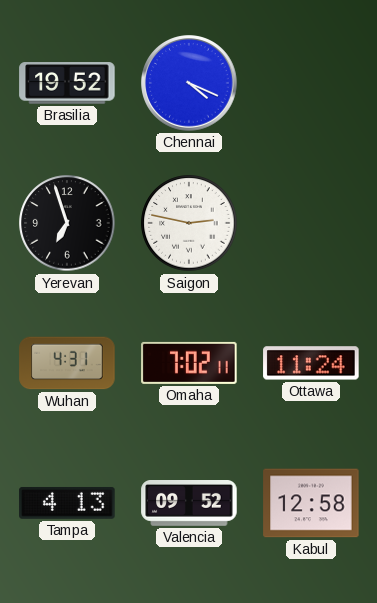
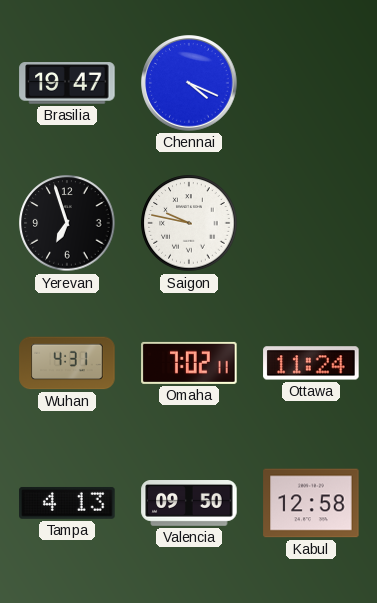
Brasilia: 19:52 -> 19:47 (67, 83)
Saigon: 2:47 -> 9:47 (189, 223)
Valencia: 09:52 -> 09:50 (189, 504)
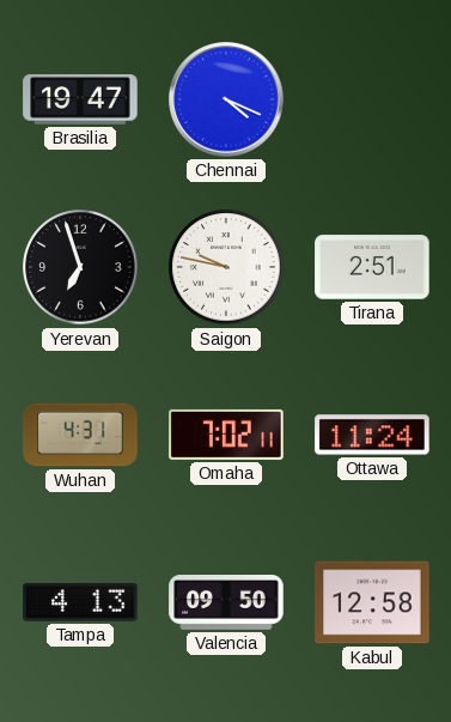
Tirana: none -> 2:51 (372, 267)
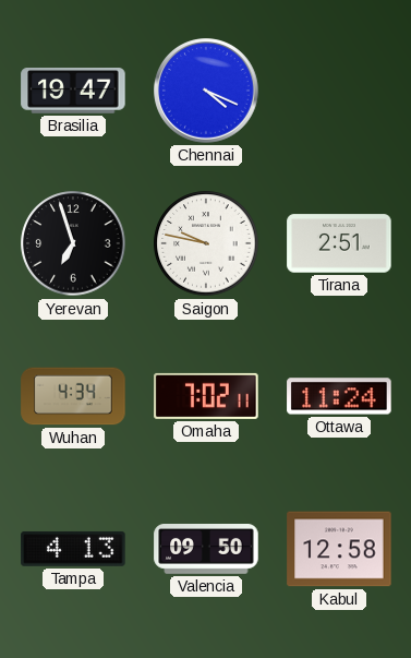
Wuhan: 4:31 -> 4:34 (73, 396)
